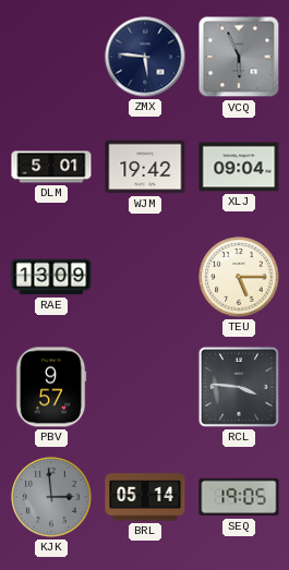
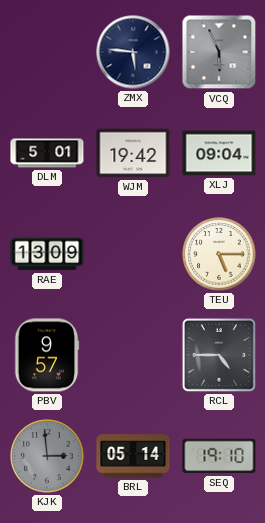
RCL: 3:46 -> 4:45 (219, 355)
SEQ: 19:05 -> 19:10 (219, 456)
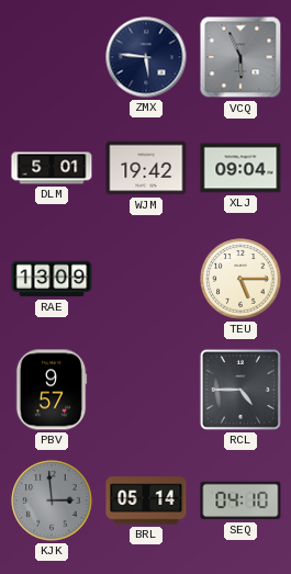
SEQ: 19:10 -> 04:10 (240, 500)
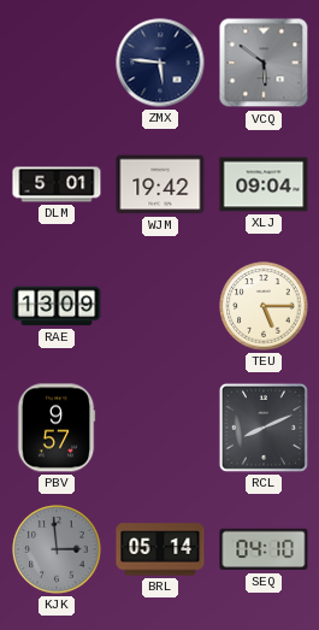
VCQ: 5:56 -> 5:51 (264, 63)
RCL: 4:45 -> 8:11 (264, 428)
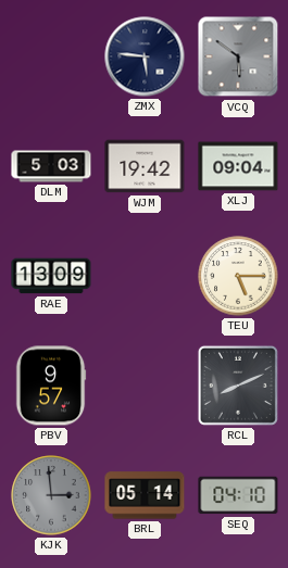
DLM: 5:01 -> 5:03 (51, 166)
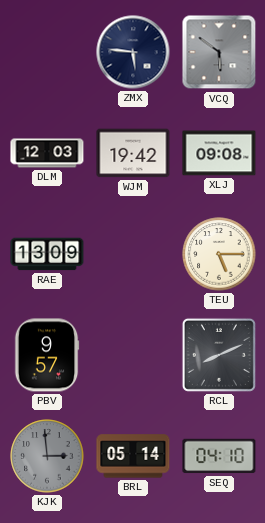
DLM: 5:03 -> 12:03 (47, 153)
XLJ: 09:04 -> 09:08 (219, 153)
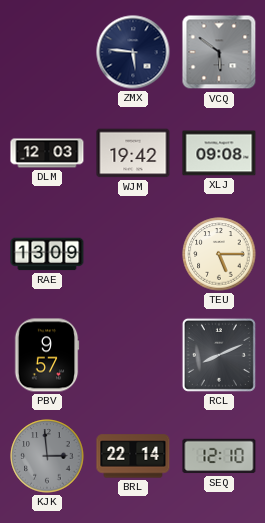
BRL: 05:14 -> 22:14 (133, 456)
SEQ: 04:10 -> 12:10 (219, 456)
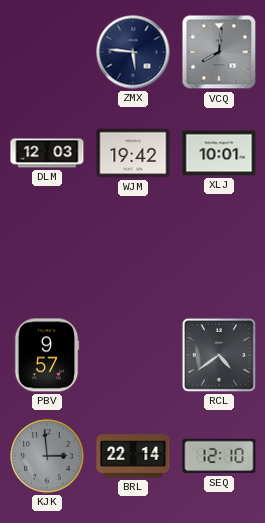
VCQ: 5:51 -> 8:01 (219, 52)
XLJ: 09:08 -> 10:01 (219, 153)
RAE: 13:09 -> none (47, 254)
TEU: 5:15 -> none (219, 254)
RCL: 8:11 -> 4:39 (219, 355)
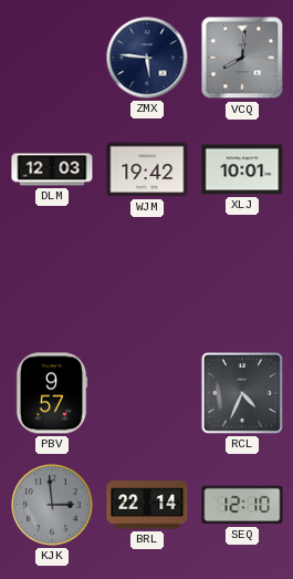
RCL: 4:39 -> 4:34 (242, 393)
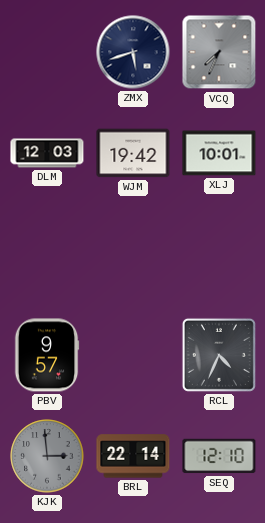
ZMX: 5:46 -> 5:42 (133, 52)
VCQ: 8:01 -> 7:34 (219, 52)
